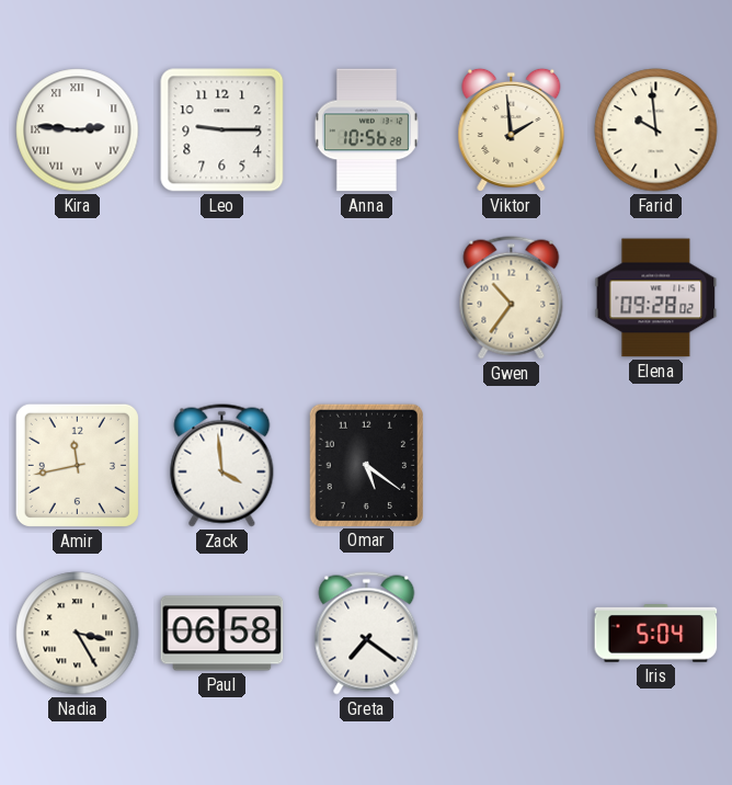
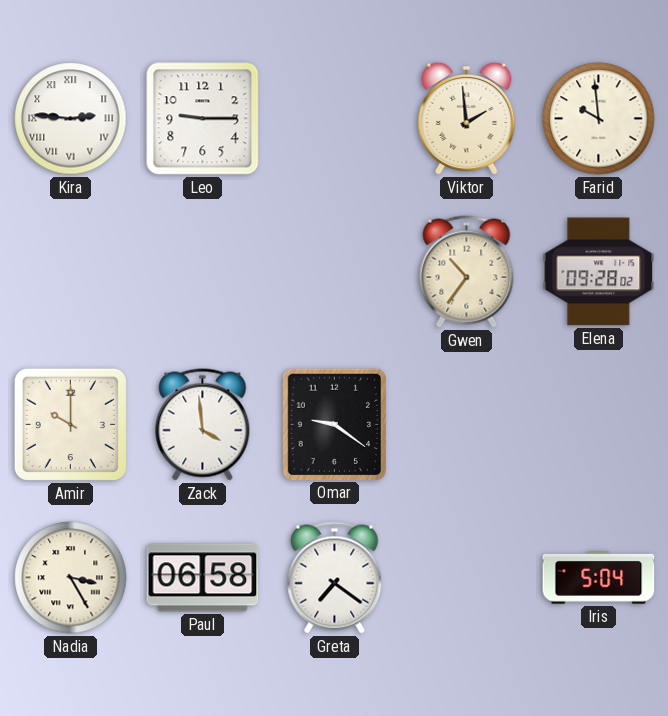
Anna: 10:56 -> none (366, 130)
Amir: 11:43 -> 10:00 (70, 424)
Omar: 5:21 -> 9:21 (334, 424)
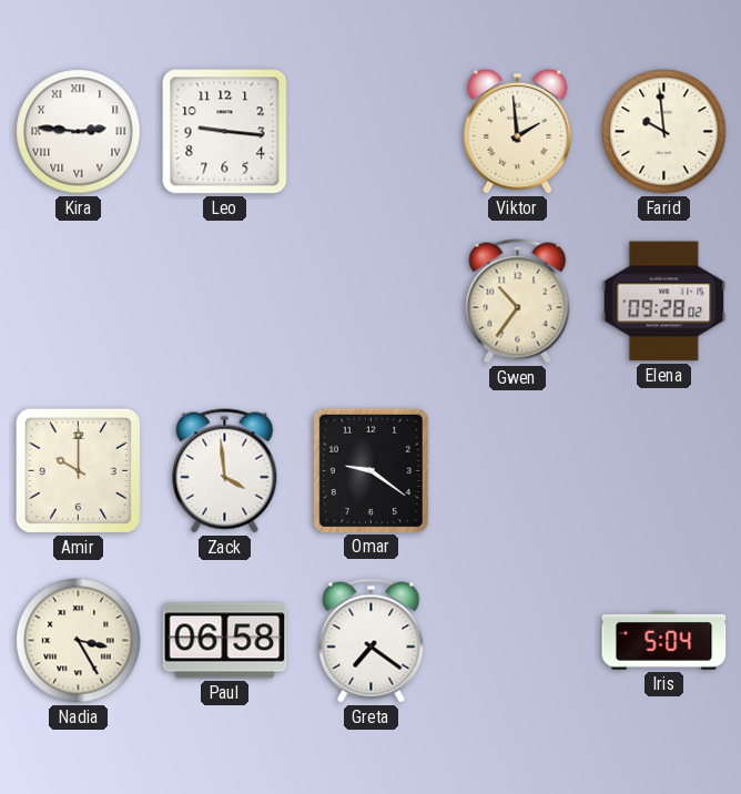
Leo: 9:15 -> 9:16 (225, 132)
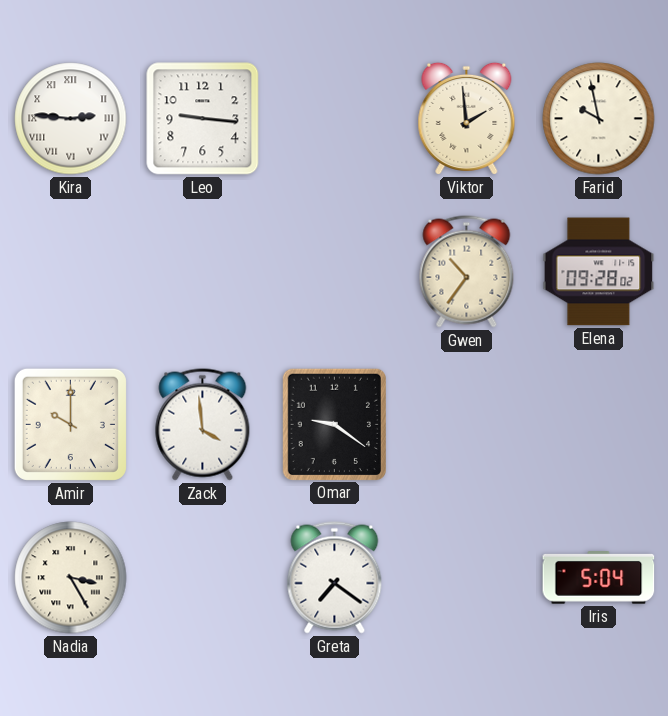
Farid: 9:59 -> 9:58 (599, 119)
Paul: 06:58 -> none (225, 641)
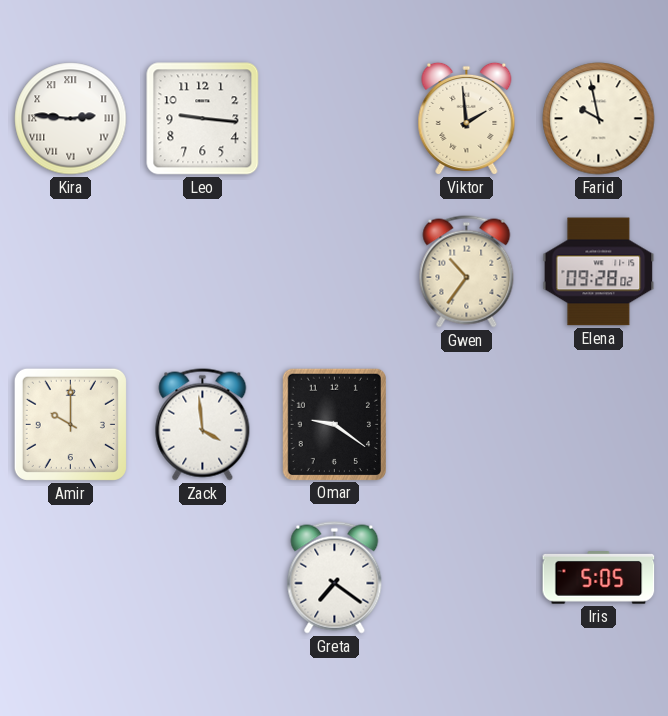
Nadia: 3:25 -> none (71, 578)
Iris: 5:04 -> 5:05 (599, 578)
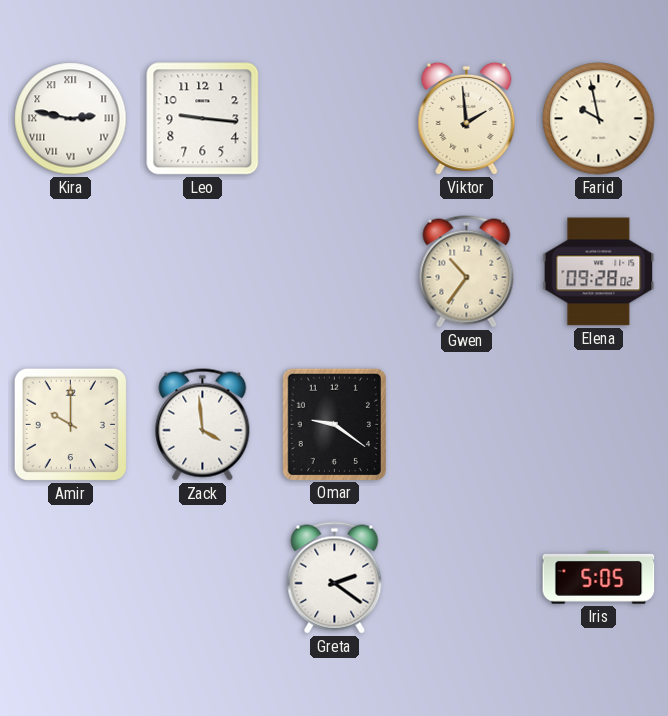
Kira: 2:46 -> 2:47 (71, 119)
Greta: 7:21 -> 2:21 (335, 578)
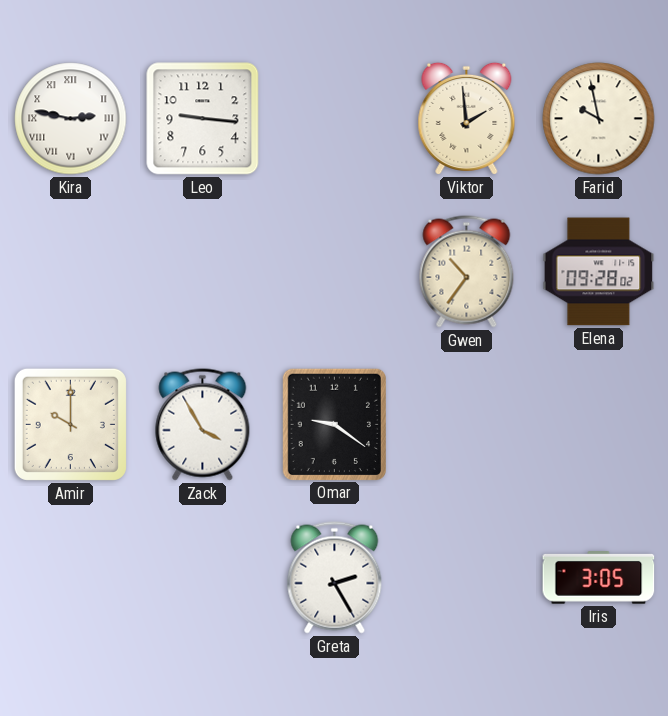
Zack: 3:59 -> 3:55 (203, 425)
Greta: 2:21 -> 2:25 (335, 578)
Iris: 5:05 -> 3:05 (599, 578)
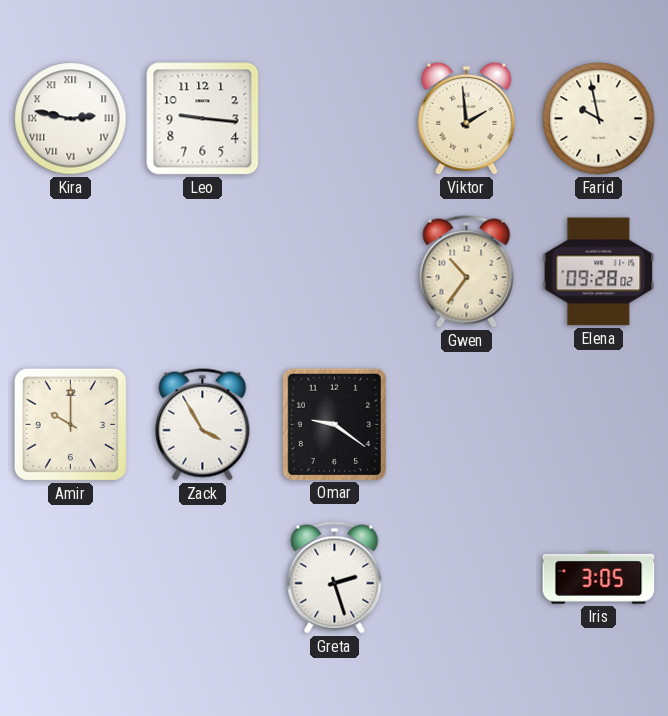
Greta: 2:25 -> 2:27 (335, 578)
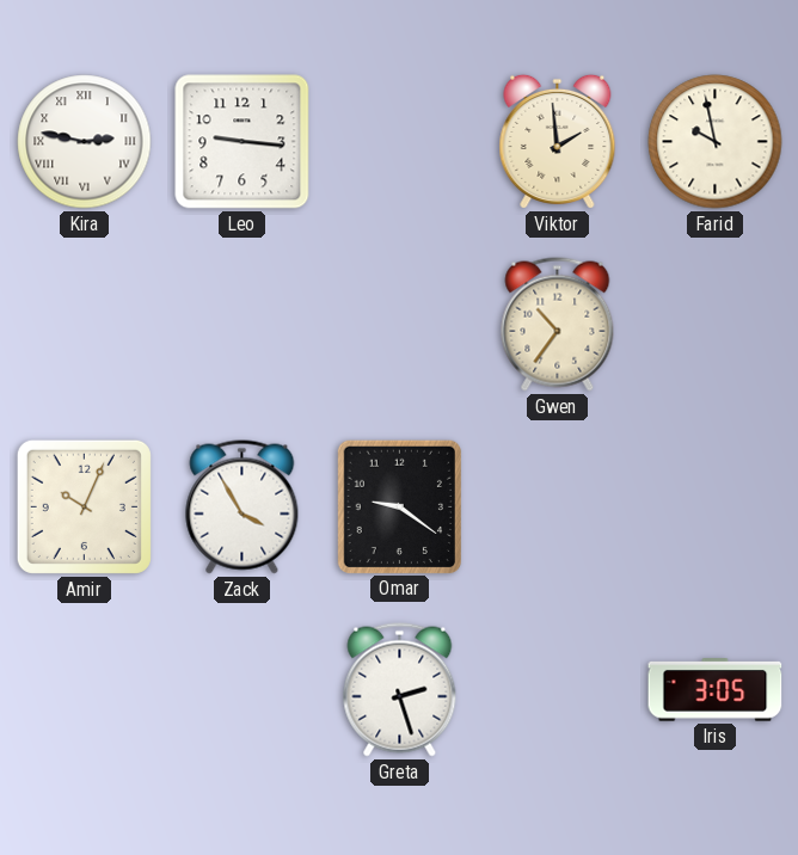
Elena: 09:28 -> none (599, 272)
Amir: 10:00 -> 10:04 (84, 506)
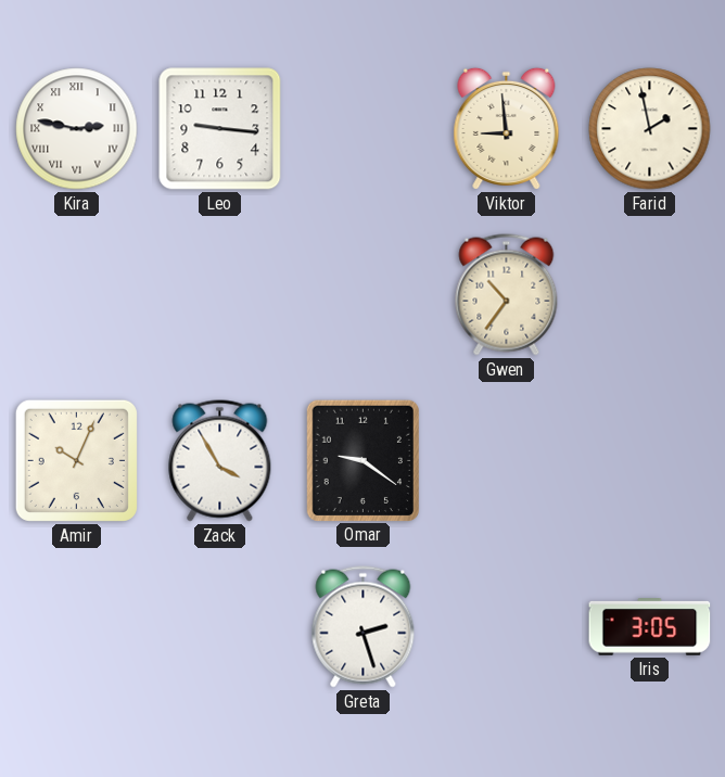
Viktor: 1:59 -> 8:59 (507, 128)
Farid: 9:58 -> 1:58 (650, 129)
